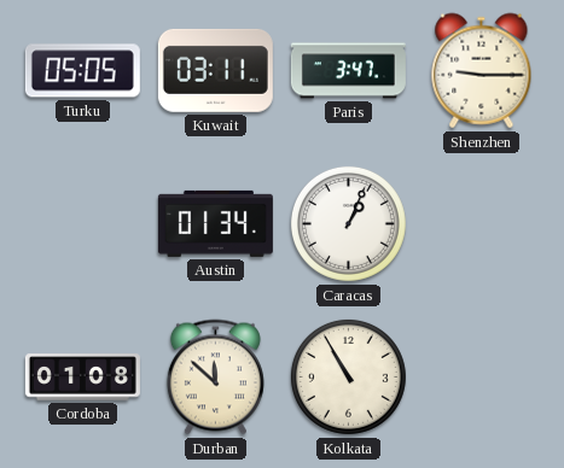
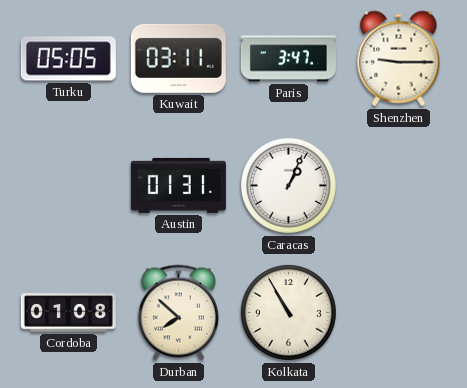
Austin: 01:34 -> 01:31 (178, 185)
Durban: 11:52 -> 7:52 (178, 313)
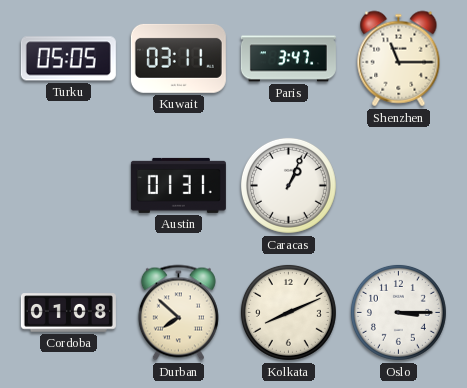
Shenzhen: 9:15 -> 11:15 (399, 59)
Kolkata: 10:55 -> 8:11 (288, 312)
Oslo: none -> 3:15 (398, 312)
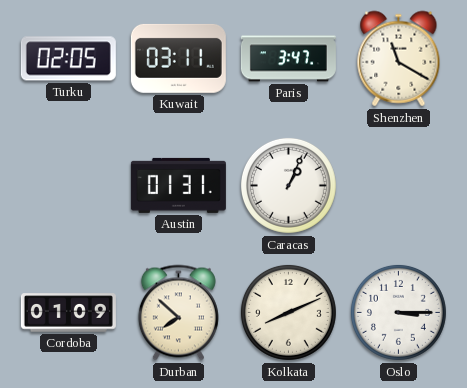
Turku: 05:05 -> 02:05 (68, 59)
Shenzhen: 11:15 -> 11:20 (399, 59)
Cordoba: 01:08 -> 01:09 (68, 313)
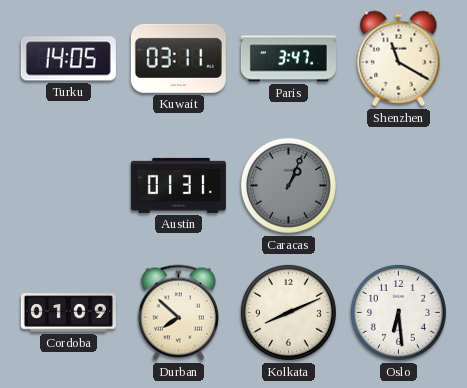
Turku: 02:05 -> 14:05 (68, 59)
Caracas dial: white -> grey (288, 185)
Oslo: 3:15 -> 6:29 (398, 312)
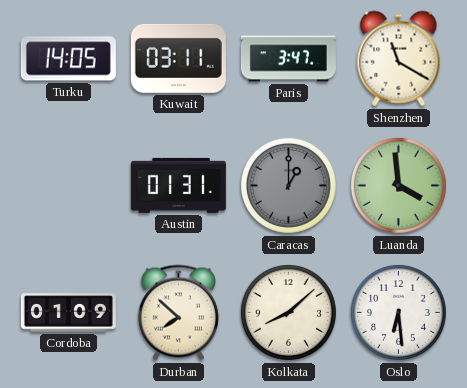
Caracas: 1:04 -> 1:00 (288, 185)
Luanda: none -> 3:59 (398, 185)
Kolkata: 8:11 -> 8:08 (288, 312)
